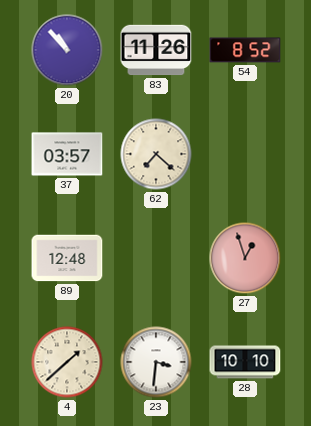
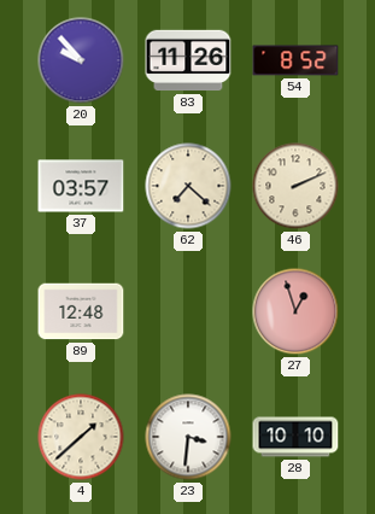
20: 10:53 -> 9:53 (81, 60)
46: none -> 2:11 (295, 186)
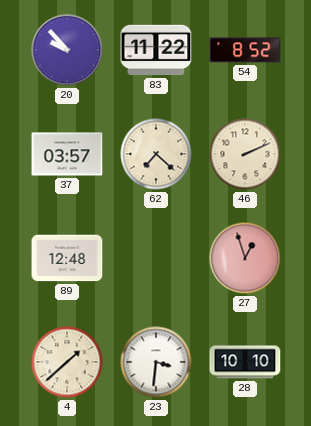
83: 11:26 -> 11:22 (156, 50)
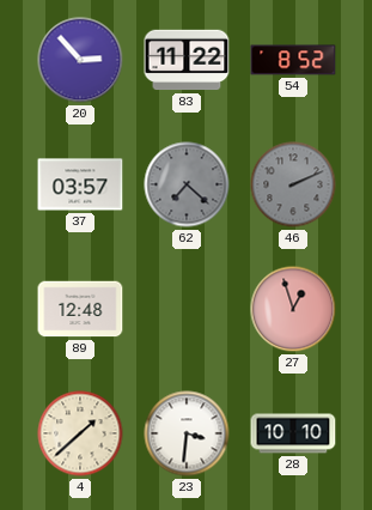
20: 9:53 -> 2:53 (80, 60)
62 dial: cream -> grey (187, 184)
46 dial: cream -> grey (293, 184)
